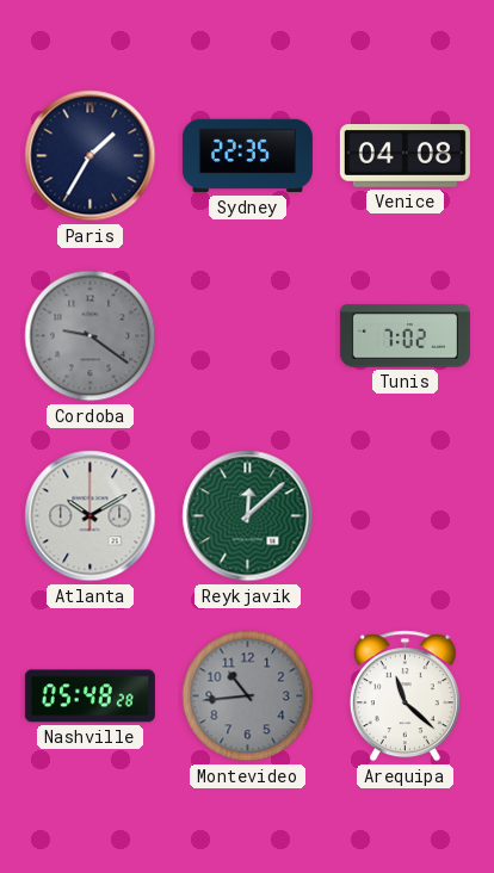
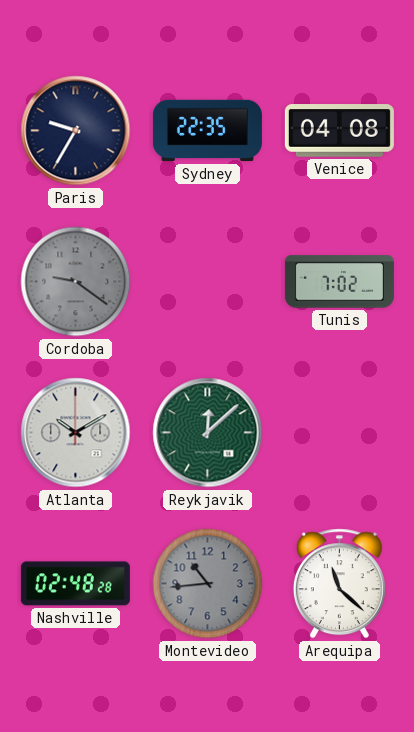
Paris: 1:35 -> 9:35 (76, 131)
Nashville: 05:48 -> 02:48 (75, 584)
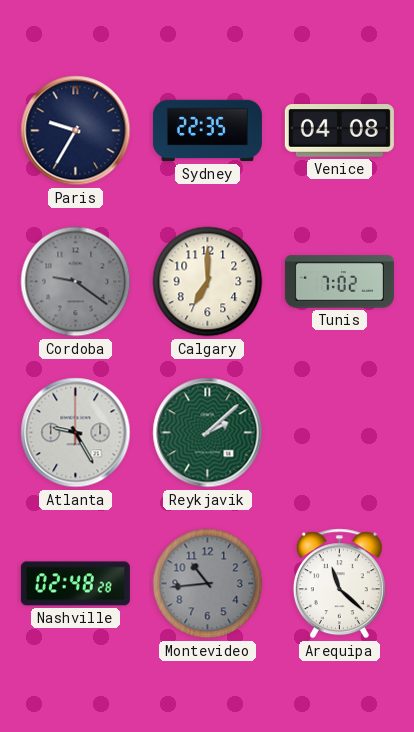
Calgary: none -> 7:00 (208, 282)
Atlanta: 10:10 -> 9:25 (76, 433)
Reykjavik: 12:08 -> 2:08 (208, 433)
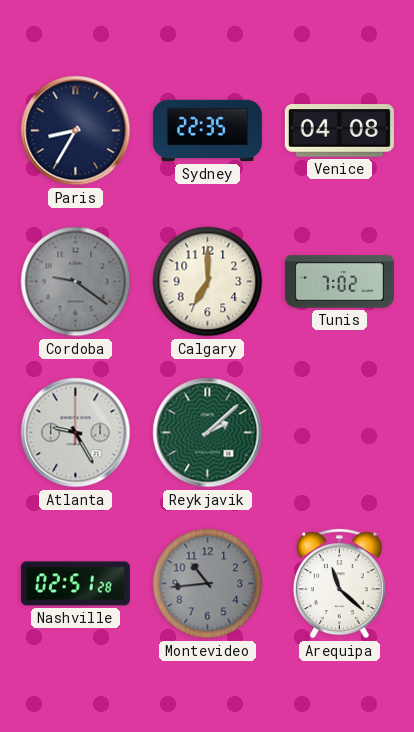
Paris: 9:35 -> 8:35 (76, 131)
Nashville: 02:48 -> 02:51 (75, 584)
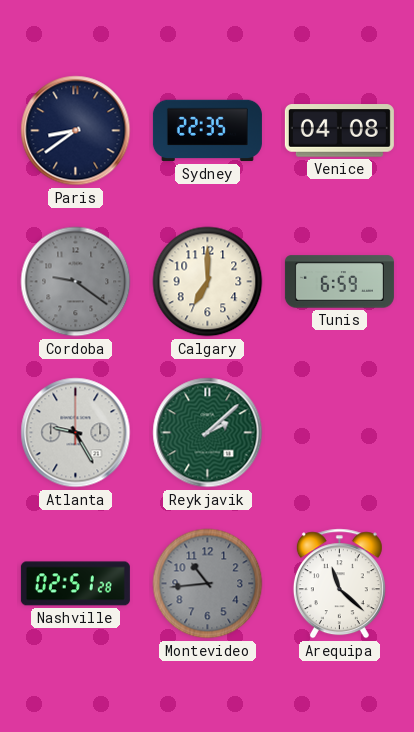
Paris: 8:35 -> 8:39 (76, 131)
Tunis: 7:02 -> 6:59 (339, 282)
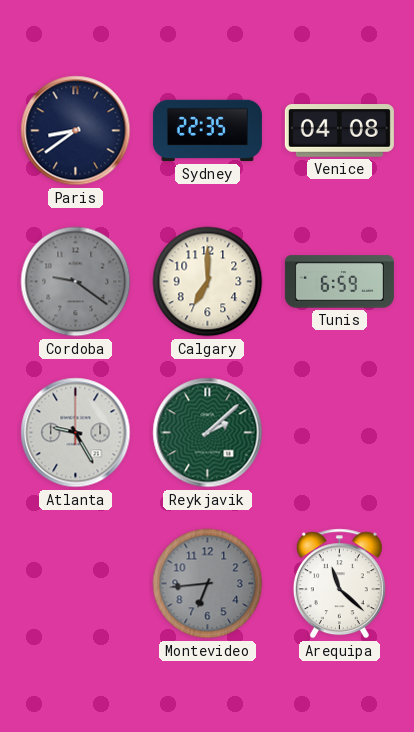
Nashville: 02:51 -> none (75, 584)
Montevideo: 10:44 -> 6:44 (208, 584)
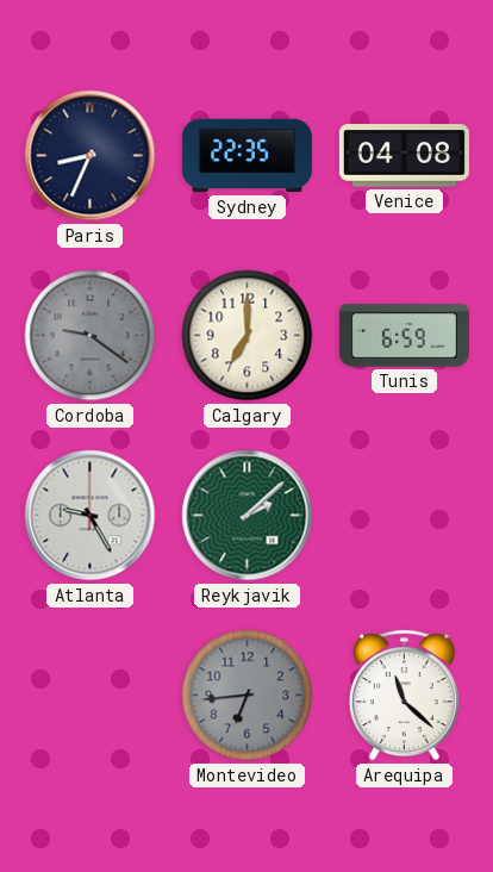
Paris: 8:39 -> 8:34 (91, 156)
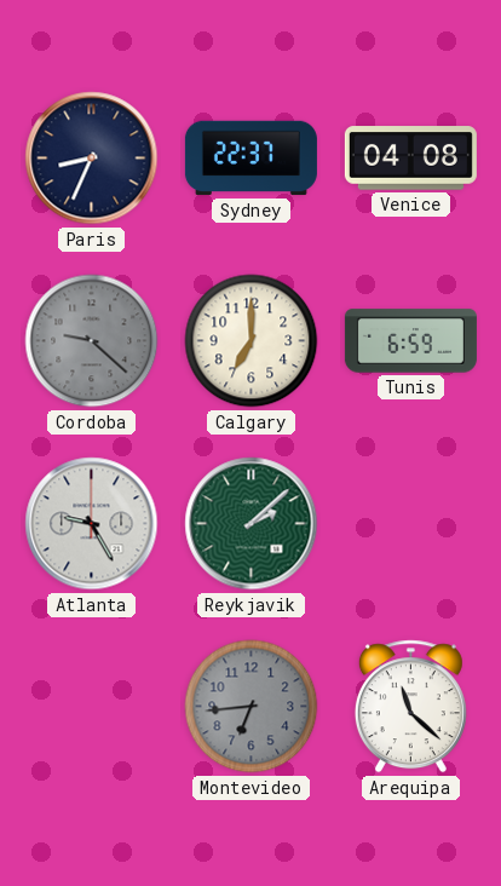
Sydney: 22:35 -> 22:37 (250, 159)
Cordoba: 9:21 -> 9:22 (92, 341)
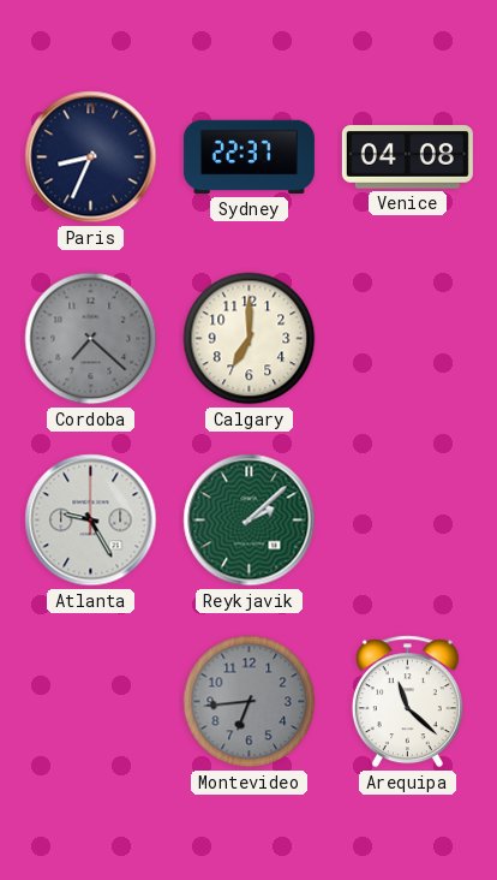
Cordoba: 9:22 -> 7:22 (91, 339)
Tunis: 6:59 -> none (410, 341)
